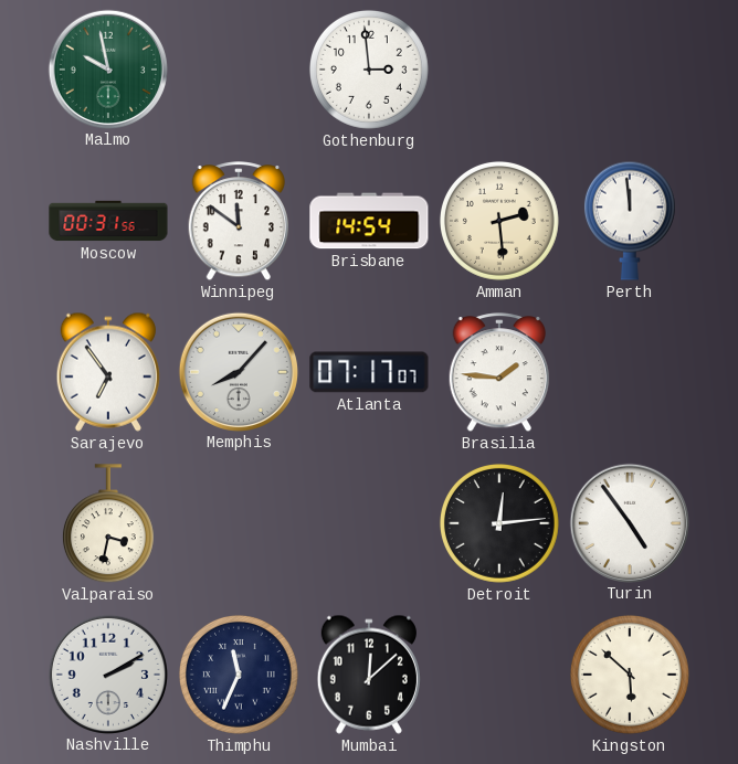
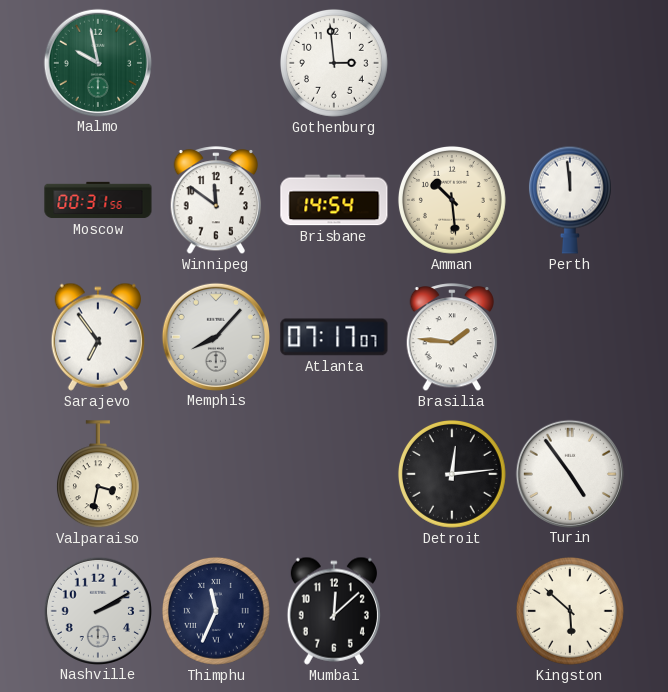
Amman: 2:29 -> 10:29 (452, 200)
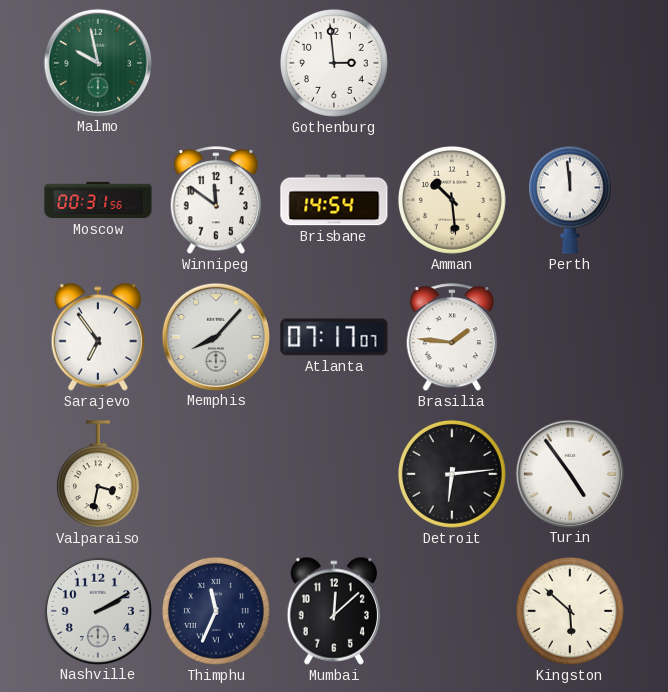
Detroit: 12:14 -> 6:14 (452, 474)
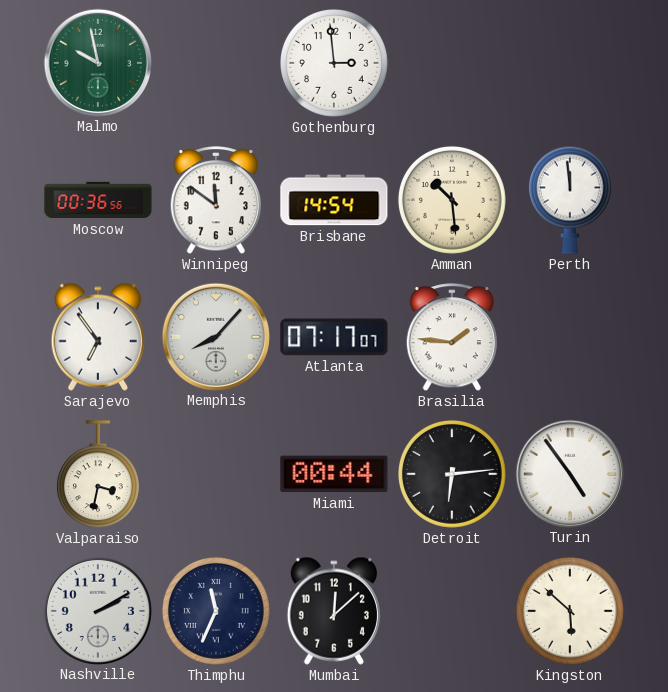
Moscow: 00:31 -> 00:36 (98, 200)
Miami: none -> 00:44 (334, 474)
